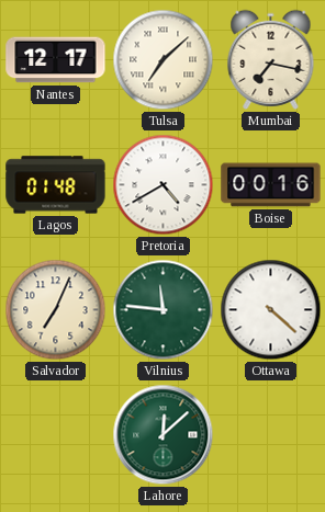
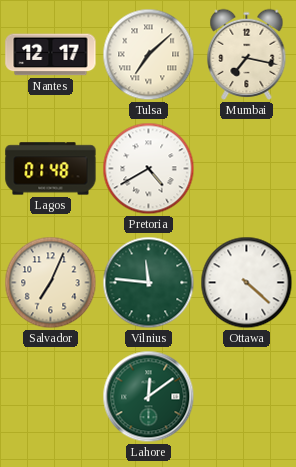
Boise: 00:16 -> none (271, 185)
Lahore: 12:08 -> 12:09 (149, 397)
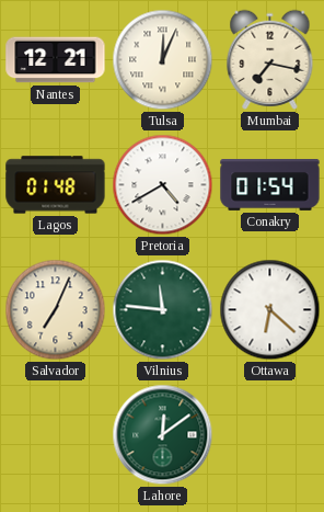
Nantes: 12:17 -> 12:21 (56, 60)
Tulsa: 7:08 -> 12:04 (163, 60)
Conakry: none -> 01:54 (270, 185)
Ottawa: 4:22 -> 6:22 (270, 310)
